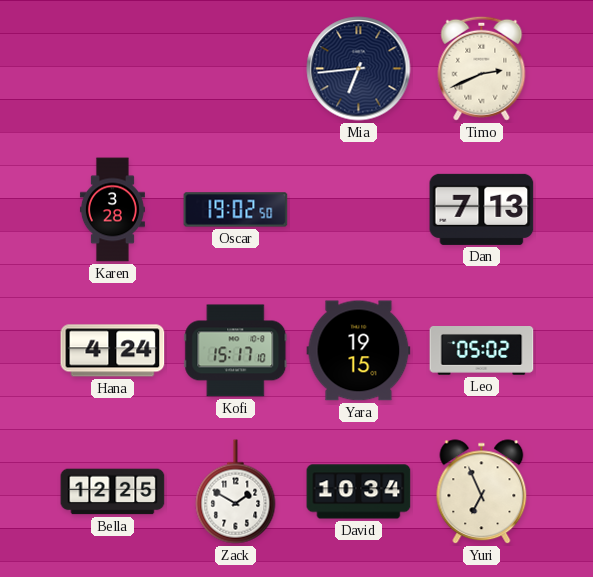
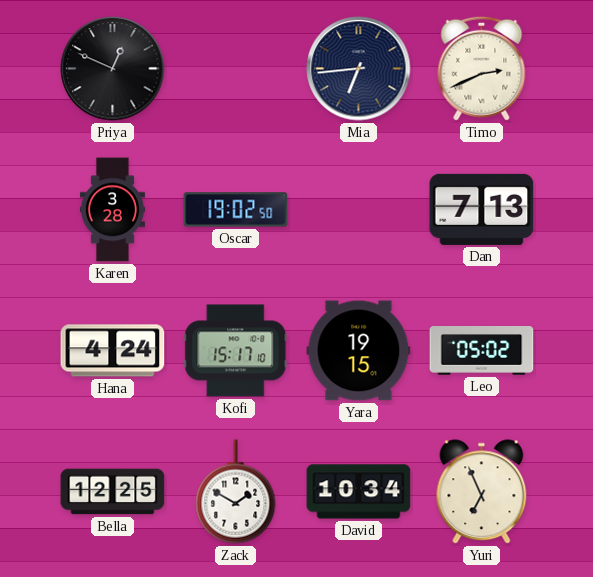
Priya: none -> 12:49 (113, 69)
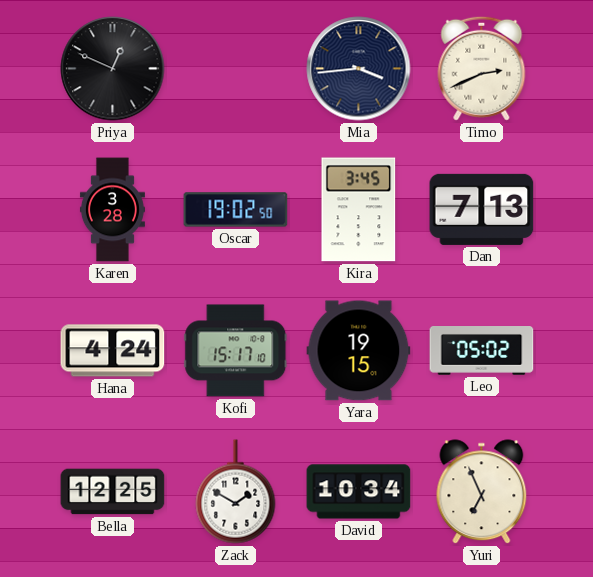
Mia: 6:44 -> 3:44 (359, 69)
Kira: none -> 3:45 (359, 210)
